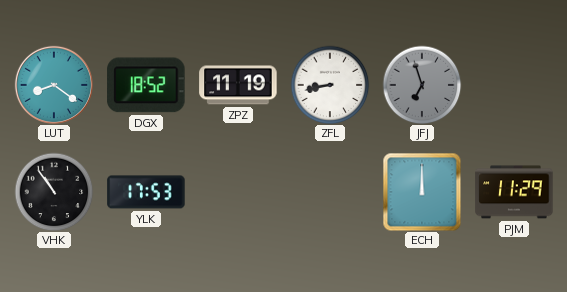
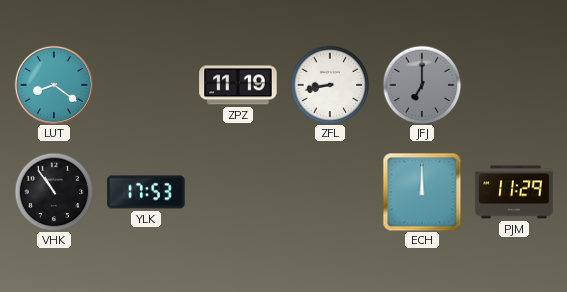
DGX: 18:52 -> none (146, 85)
JFJ: 6:57 -> 7:00 (422, 85)
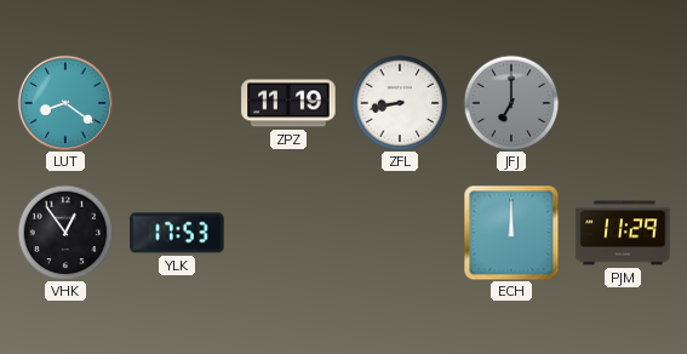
VHK: 10:54 -> 12:54 (65, 233)
